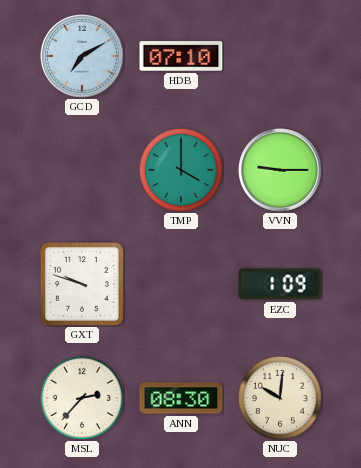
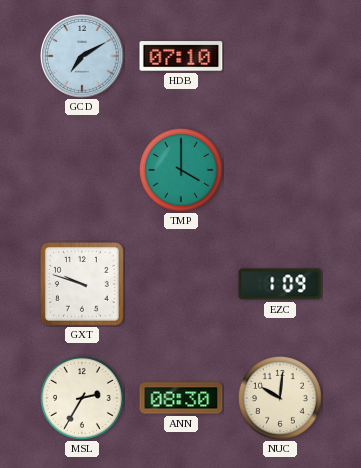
VVN: 9:15 -> none (281, 171)
MSL: 2:37 -> 2:35 (82, 398)
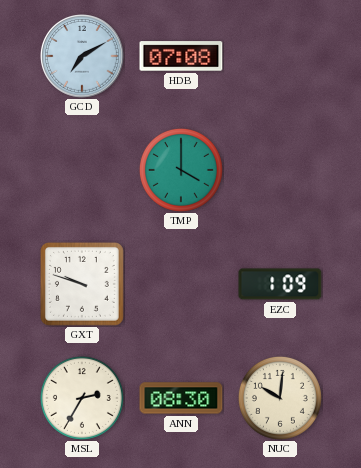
HDB: 07:10 -> 07:08 (181, 56)
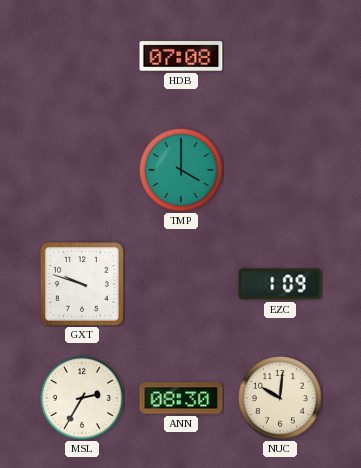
GCD: 7:10 -> none (83, 57)
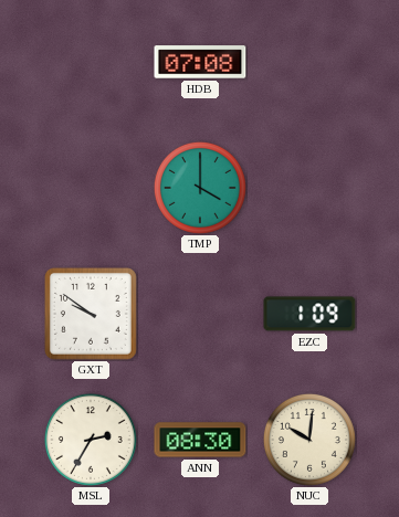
GXT: 9:48 -> 9:51 (91, 314)
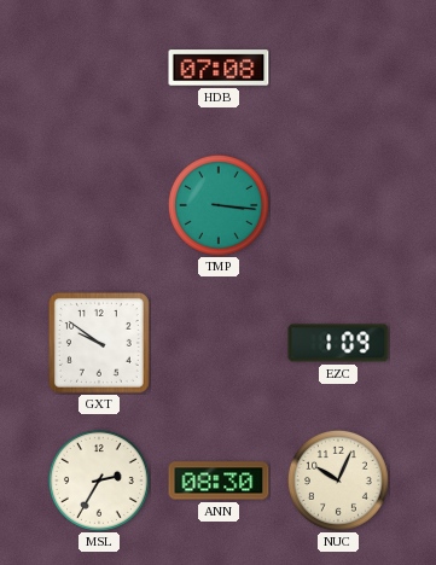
TMP: 4:00 -> 3:16 (219, 205)
NUC: 10:01 -> 10:04 (338, 480)
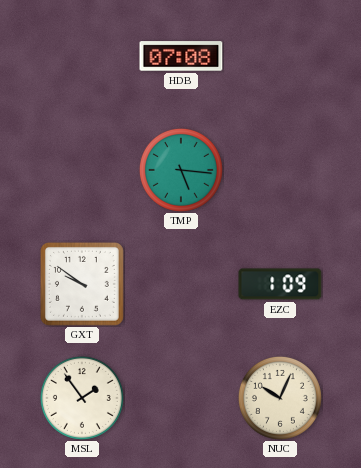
TMP: 3:16 -> 5:16 (181, 170)
MSL: 2:35 -> 1:54 (82, 398)
ANN: 08:30 -> none (219, 480)
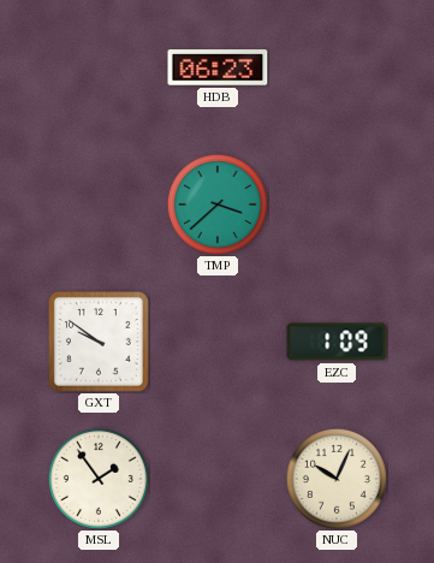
HDB: 07:08 -> 06:23 (218, 67)
TMP: 5:16 -> 3:38 (218, 205)
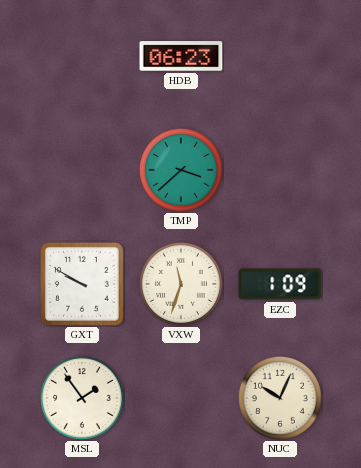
GXT: 9:51 -> 9:50 (82, 284)
VXW: none -> 11:33 (181, 284)
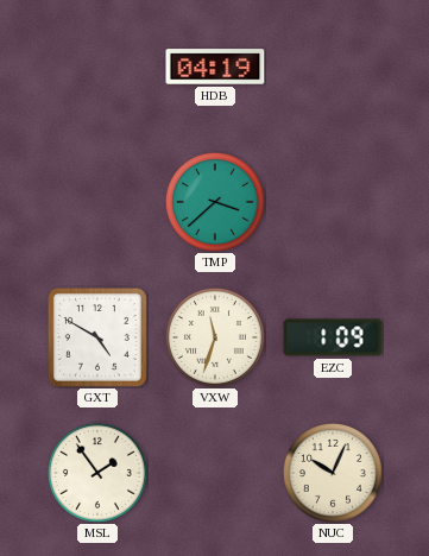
HDB: 06:23 -> 04:19 (215, 67)
GXT: 9:50 -> 4:50 (97, 337)
